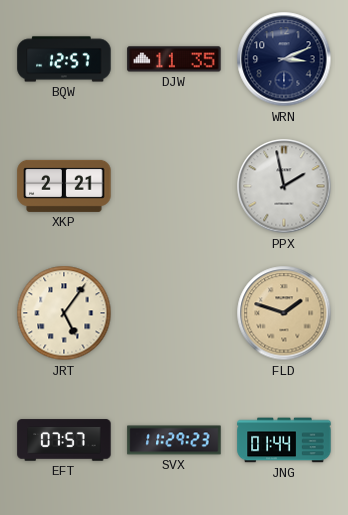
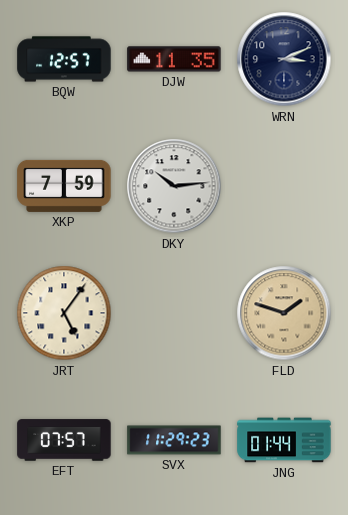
XKP: 2:21 -> 7:59 (64, 186)
DKY: none -> 10:14 (174, 186)
PPX: 1:58 -> none (284, 186)
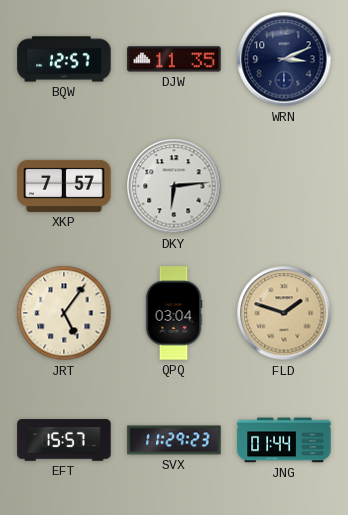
XKP: 7:59 -> 7:57 (64, 186)
DKY: 10:14 -> 6:14 (174, 186)
QPQ: none -> 03:04 (174, 313)
EFT: 07:57 -> 15:57 (64, 440)
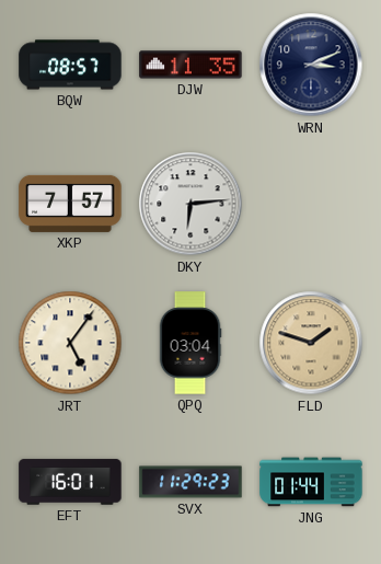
BQW: 12:57 -> 08:57 (70, 65)
EFT: 15:57 -> 16:01 (70, 482)
